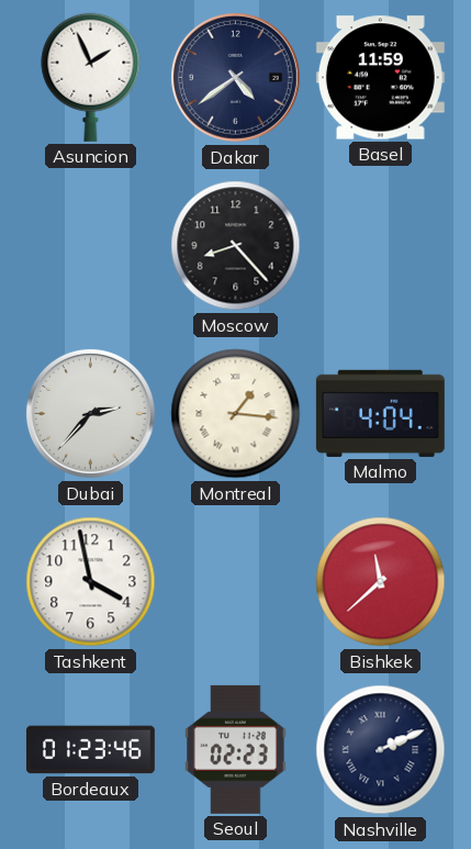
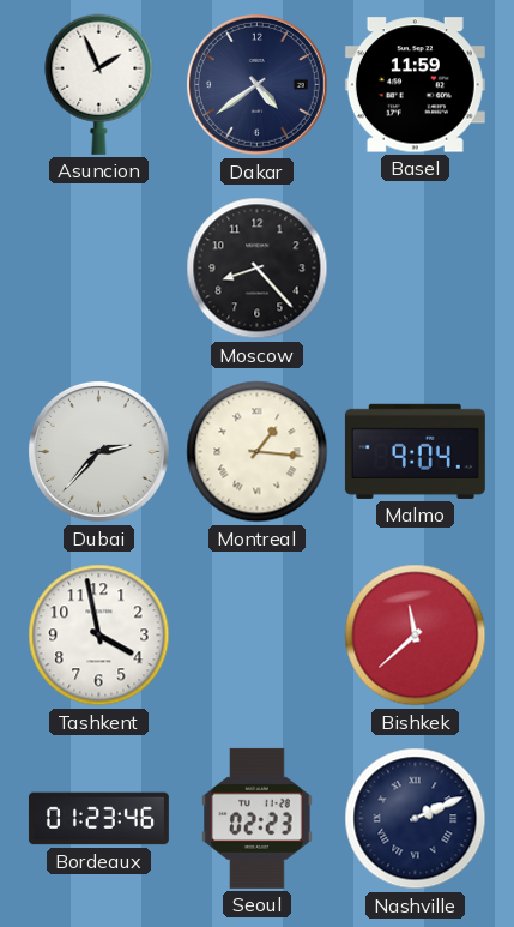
Malmo: 4:04 -> 9:04 (415, 451)
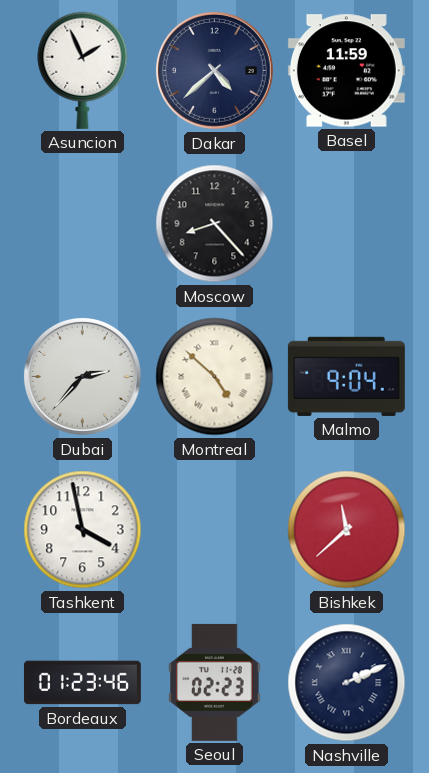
Dakar: 4:39 -> 4:38 (214, 70)
Montreal: 1:16 -> 4:52 (215, 377)
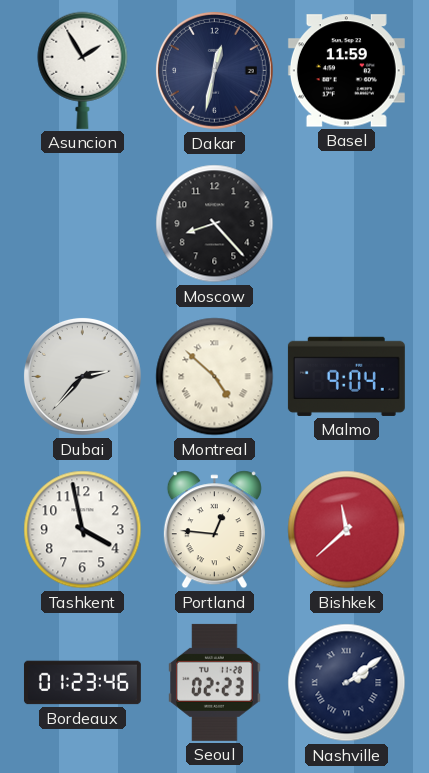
Asuncion: 1:56 -> 1:55 (83, 70)
Dakar: 4:38 -> 12:32 (214, 70)
Portland: none -> 12:46 (214, 530)
Nashville: 2:11 -> 2:09 (347, 683)
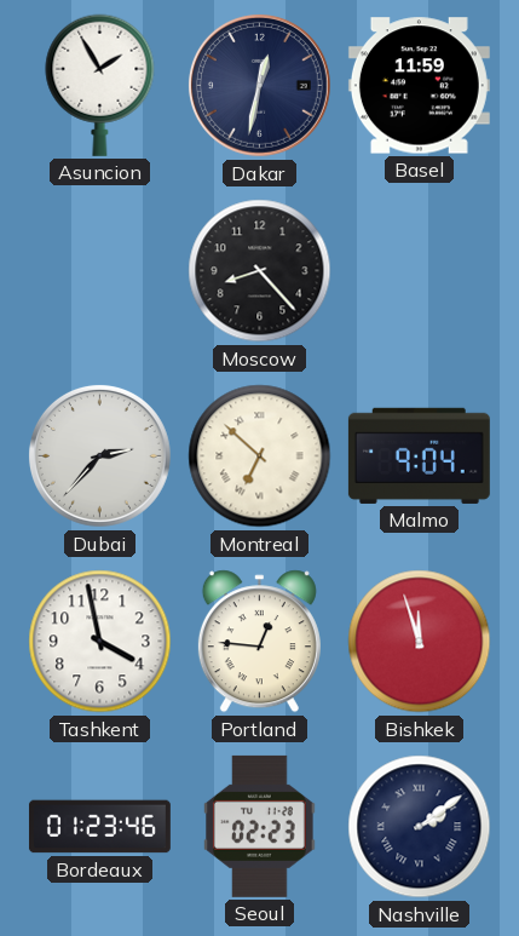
Montreal: 4:52 -> 6:52 (260, 456)
Bishkek: 11:38 -> 11:57 (420, 642)
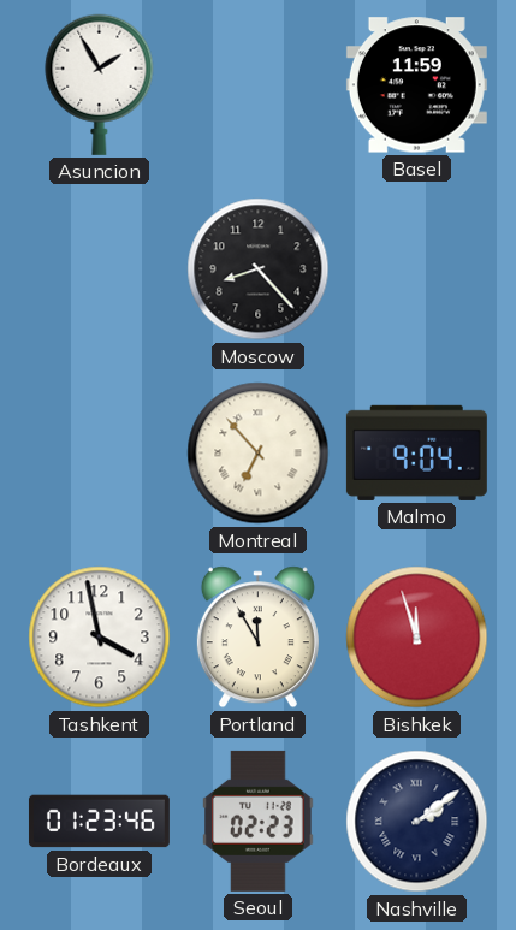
Dakar: 12:32 -> none (259, 85)
Dubai: 2:37 -> none (99, 455)
Montreal: 6:52 -> 6:53 (259, 454)
Portland: 12:46 -> 11:55 (257, 638)
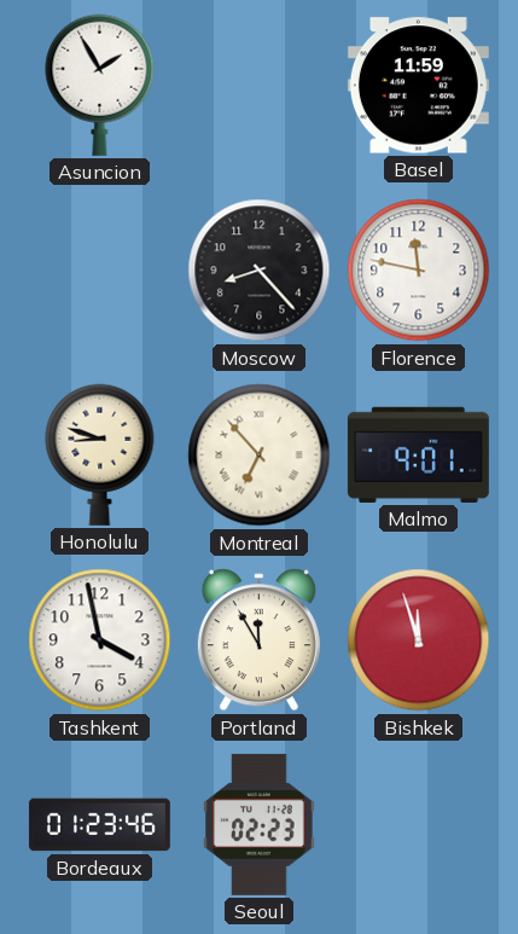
Florence: none -> 11:47 (419, 271)
Honolulu: none -> 8:48 (100, 454)
Malmo: 9:04 -> 9:01 (418, 454)
Nashville: 2:09 -> none (417, 822)
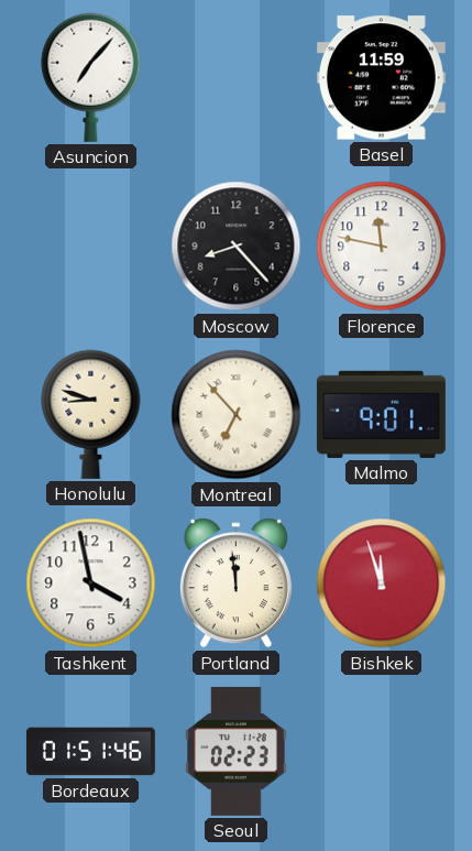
Asuncion: 1:55 -> 7:07 (91, 77)
Portland: 11:55 -> 11:59 (235, 583)
Bordeaux: 01:23 -> 01:51 (90, 752)
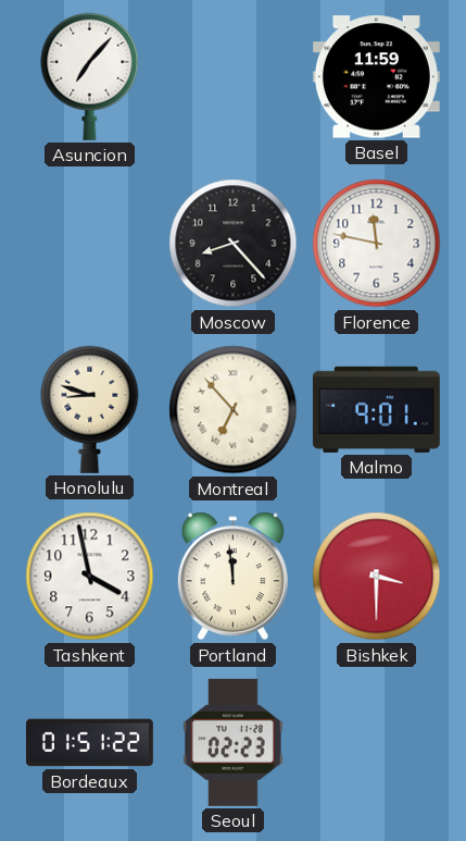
Bishkek: 11:57 -> 3:30 (377, 577)
Bordeaux: 01:51:46 -> 01:51:22 (89, 743)
